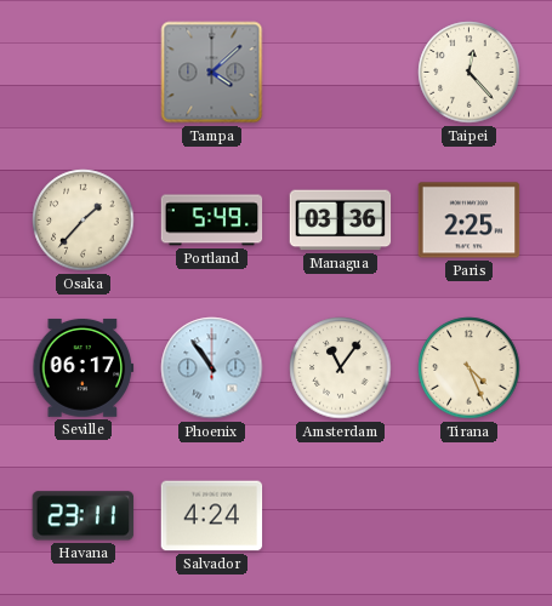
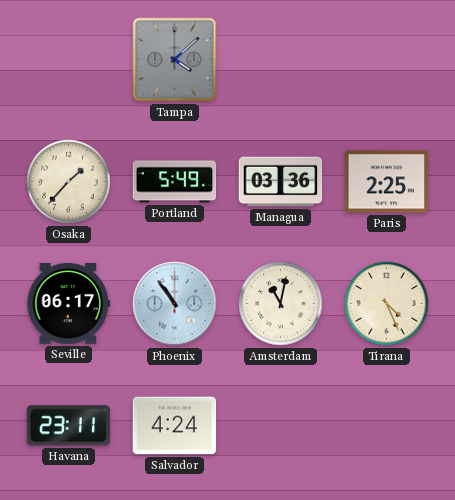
Taipei: 12:23 -> none (470, 73)
Amsterdam: 11:06 -> 11:02 (281, 304)
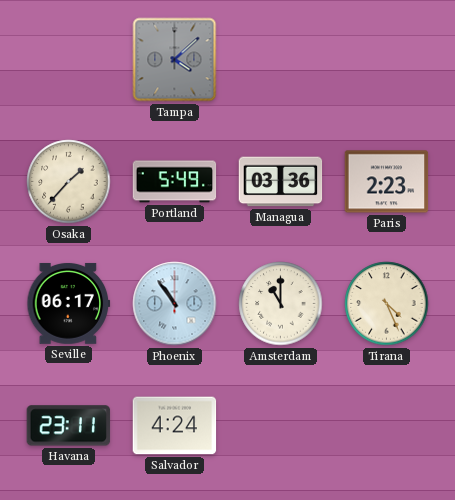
Paris: 2:25 -> 2:23 (387, 182)
Amsterdam: 11:02 -> 11:00 (281, 304)
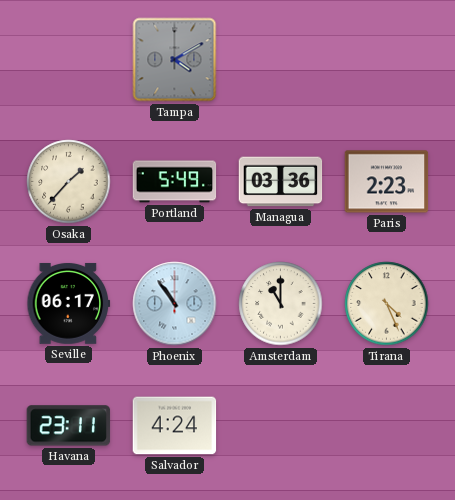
Tampa: 4:08 -> 4:10 (175, 60)
